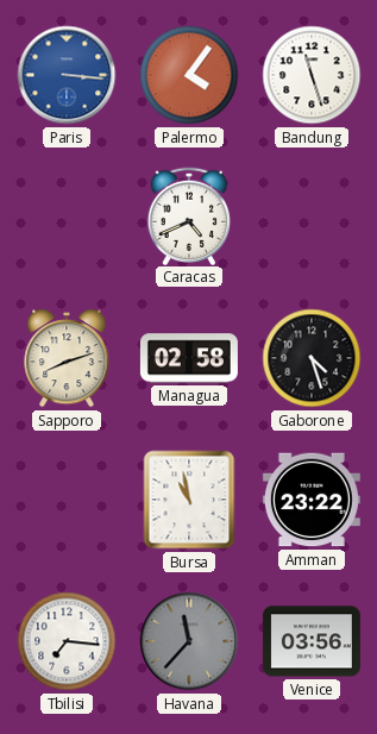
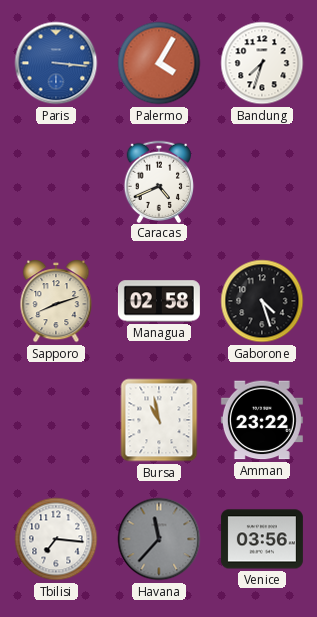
Palermo: 4:06 -> 4:05 (159, 63)
Bandung: 11:27 -> 7:33 (262, 63)
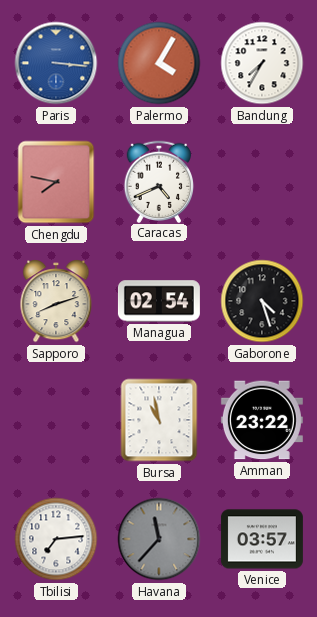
Bandung: 7:33 -> 7:35 (262, 63)
Chengdu: none -> 7:47 (56, 182)
Managua: 02:58 -> 02:54 (159, 301)
Tbilisi: 7:16 -> 7:14 (56, 539)
Venice: 03:56 -> 03:57 (262, 539)
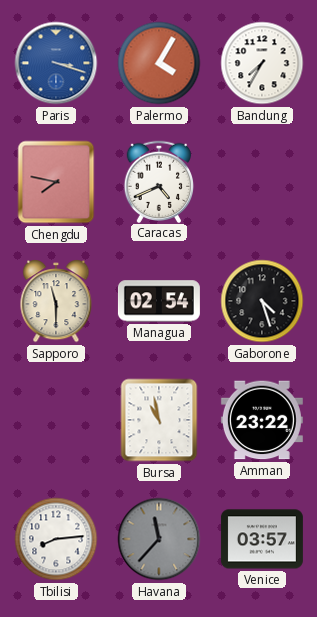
Paris: 3:16 -> 3:18 (56, 63)
Sapporo: 8:12 -> 11:30 (56, 301)
Tbilisi: 7:14 -> 8:14 (56, 539)
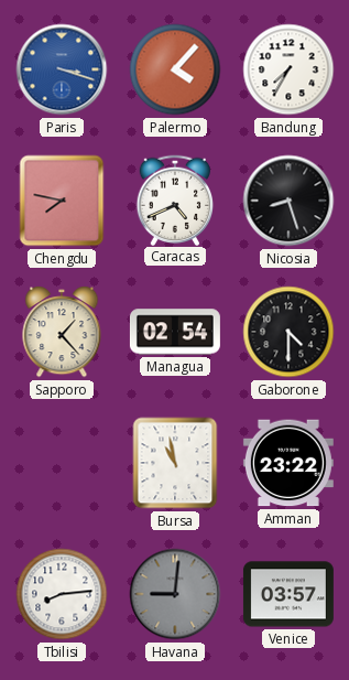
Palermo: 4:05 -> 4:07 (175, 69)
Nicosia: none -> 8:27 (288, 201)
Sapporo: 11:30 -> 1:23 (62, 332)
Gaborone: 4:27 -> 4:30 (288, 332)
Havana: 11:37 -> 9:01 (175, 594)
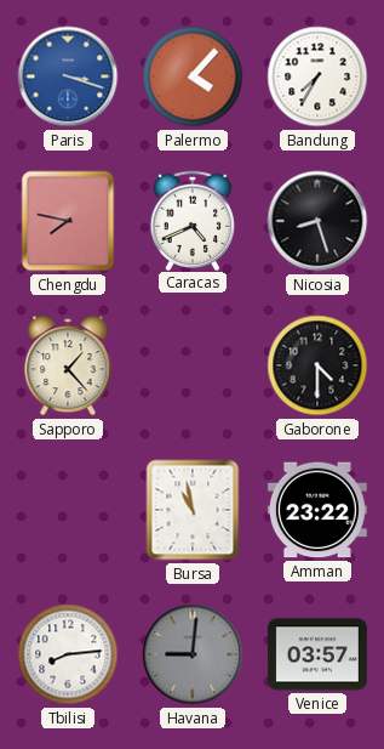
Managua: 02:54 -> none (175, 332)
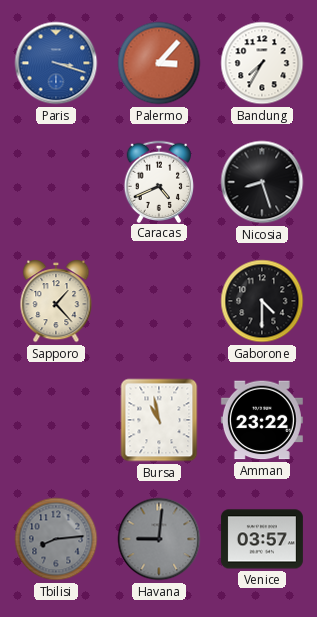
Palermo: 4:07 -> 3:07 (159, 63)
Chengdu: 7:47 -> none (68, 221)
Tbilisi dial: white -> grey (56, 539)
